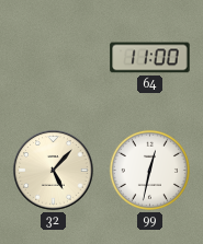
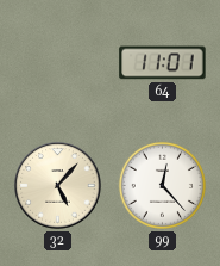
64: 11:00 -> 11:01 (163, 63)
99: 12:32 -> 12:23 (162, 185)
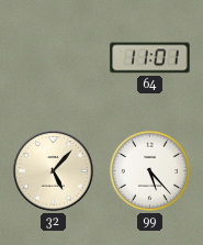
99: 12:23 -> 5:23 (149, 170)
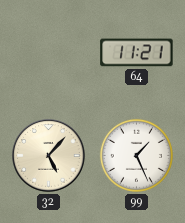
64: 11:01 -> 11:21 (137, 53)
99: 5:23 -> 1:26 (136, 155)
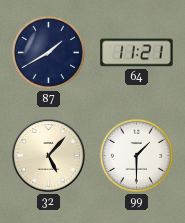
87: none -> 1:40 (48, 52)
99: 1:26 -> 1:30 (136, 155)
